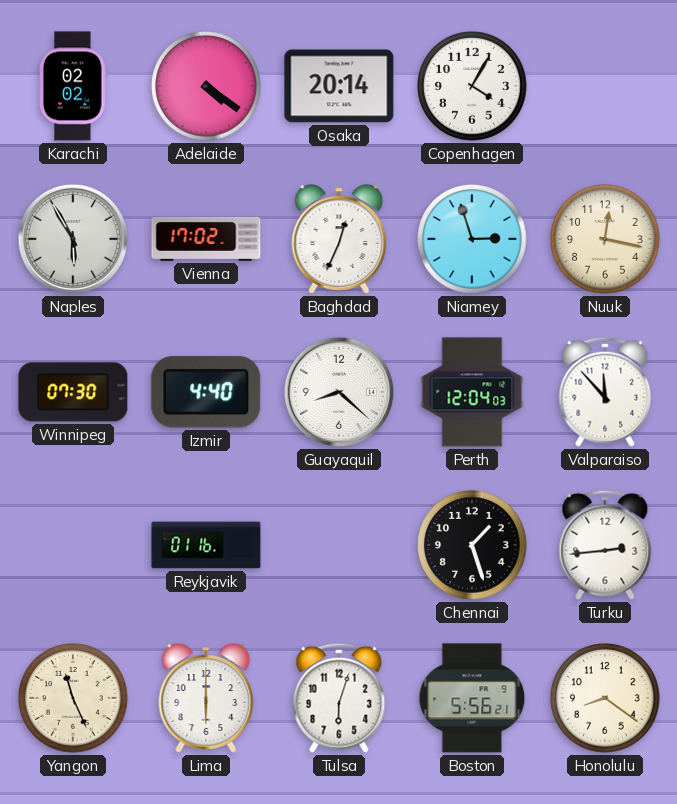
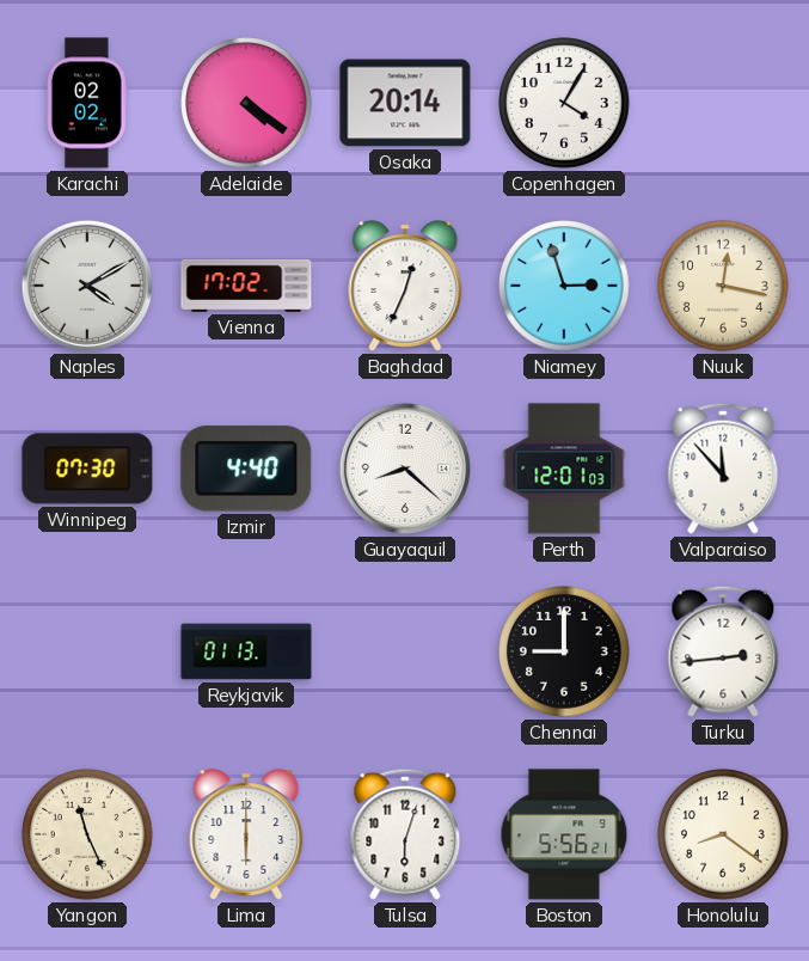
Naples: 5:55 -> 4:10 (87, 286)
Perth: 12:04 -> 12:01 (564, 469)
Reykjavik: 01:16 -> 01:13 (246, 651)
Chennai: 1:27 -> 9:00 (564, 651)
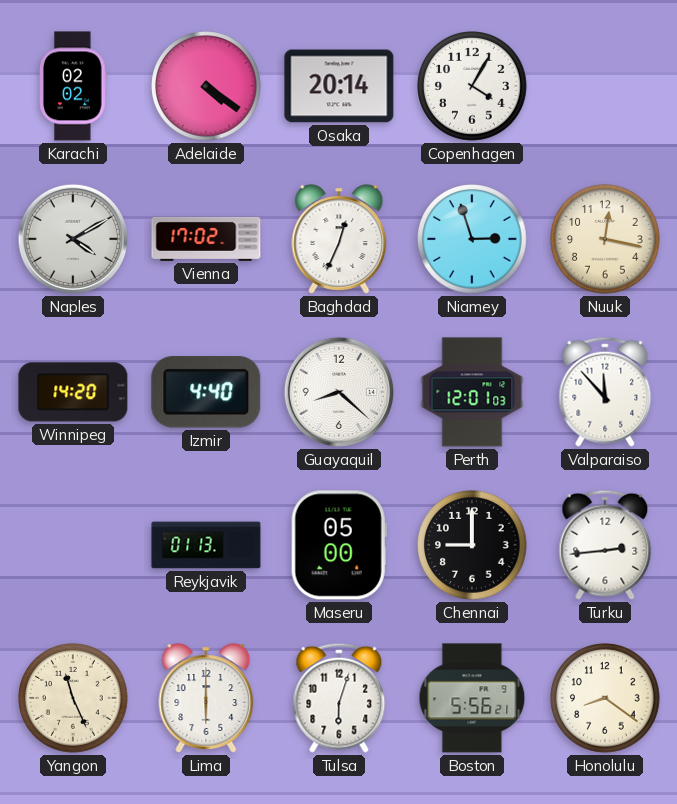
Winnipeg: 07:30 -> 14:20 (73, 392)
Maseru: none -> 05:00 (339, 545)
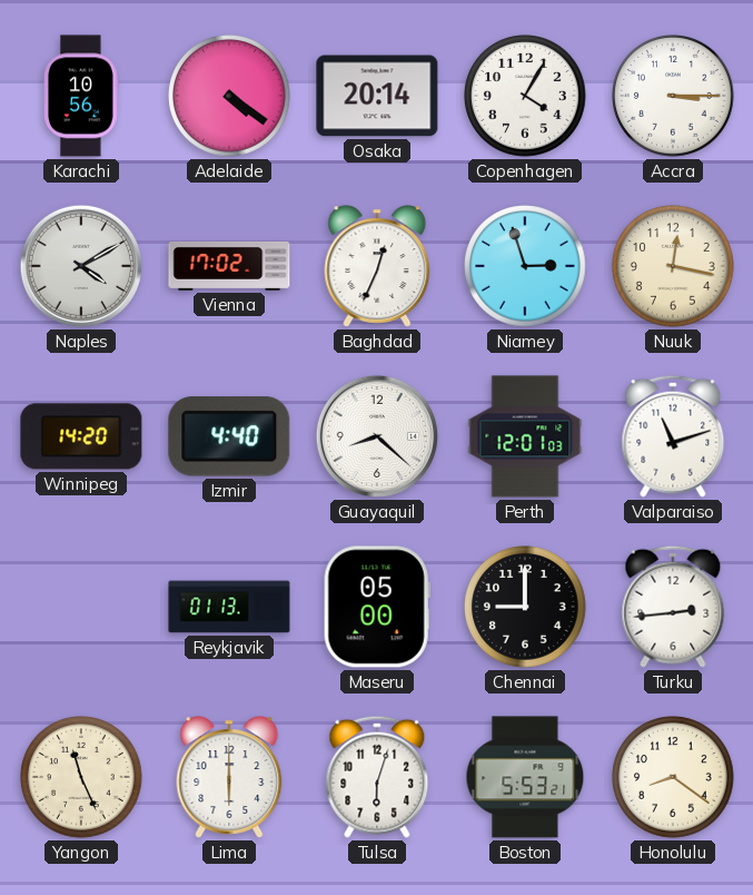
Karachi: 02:02 -> 10:56 (81, 96)
Accra: none -> 3:15 (673, 96)
Valparaiso: 11:53 -> 11:12 (673, 436)
Boston: 5:56 -> 5:53 (525, 777)
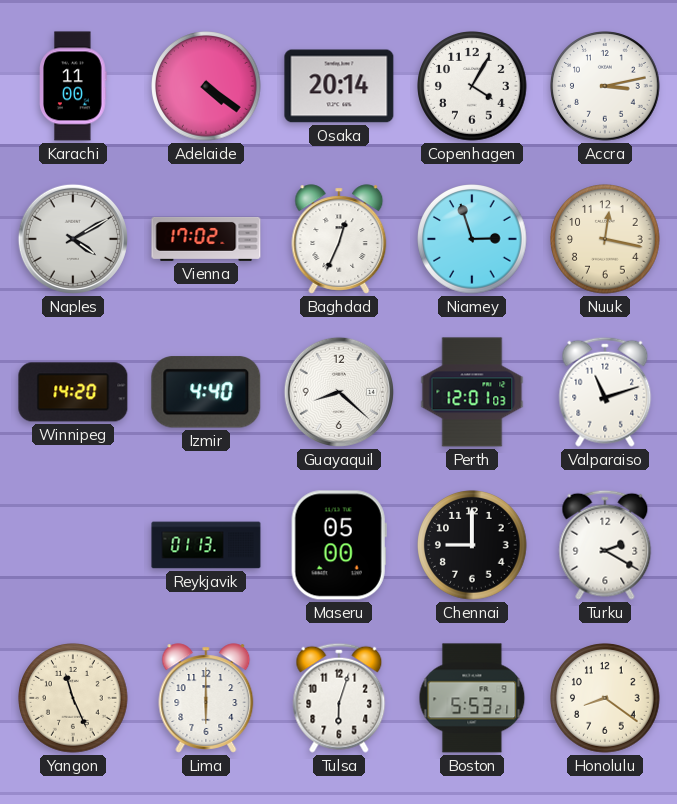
Karachi: 10:56 -> 11:00 (73, 86)
Accra: 3:15 -> 3:13 (605, 86)
Turku: 2:44 -> 2:20 (605, 545)
